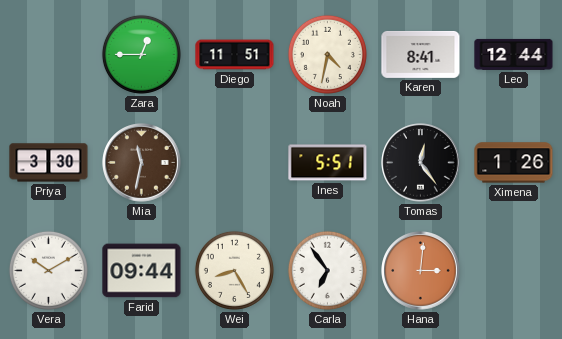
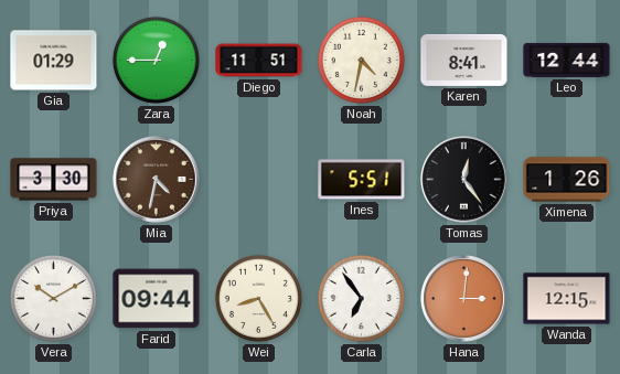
Gia: none -> 01:29 (54, 61)
Mia: 11:32 -> 4:32 (157, 180)
Wanda: none -> 12:15 (567, 299)
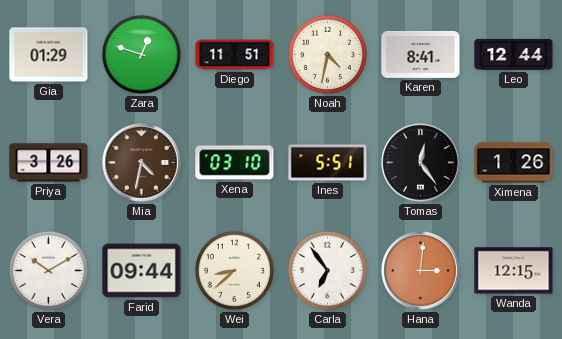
Zara: 12:45 -> 12:48 (141, 54)
Priya: 3:30 -> 3:26 (49, 163)
Xena: none -> 03:10 (235, 163)
Wei: 8:25 -> 8:38 (234, 270)
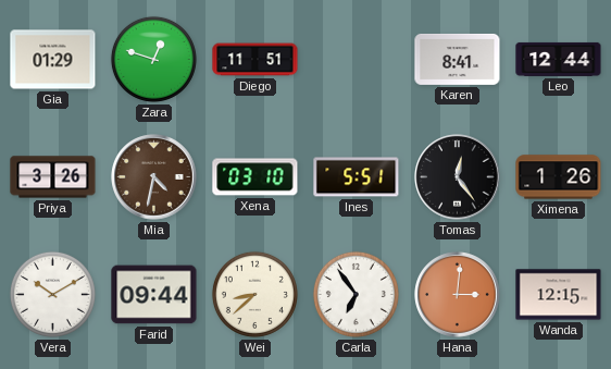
Noah: 4:32 -> none (327, 54)
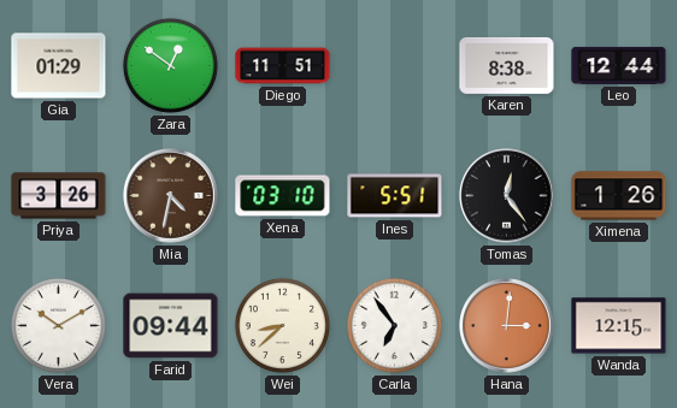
Zara: 12:48 -> 12:51 (170, 65)
Karen: 8:41 -> 8:38 (507, 65)
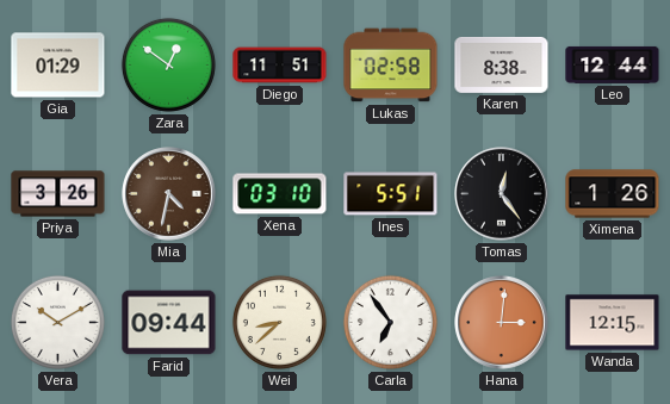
Lukas: none -> 02:58 (391, 66)
